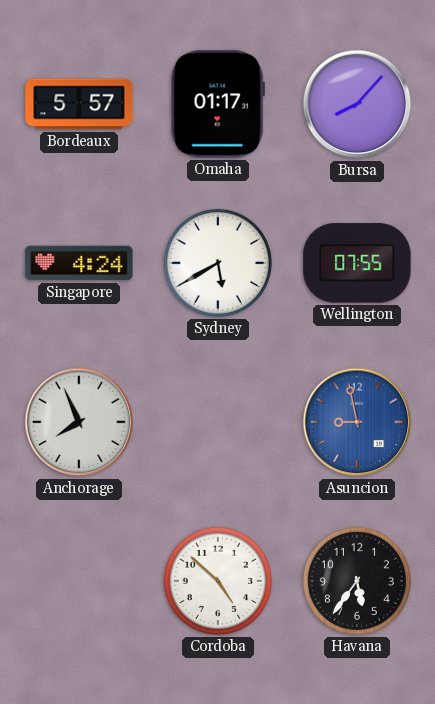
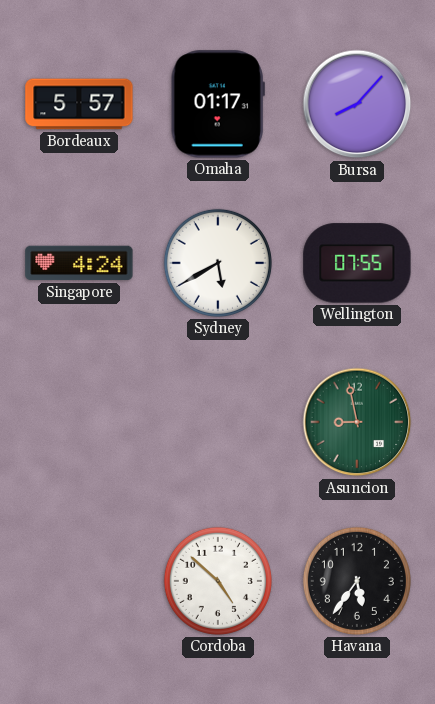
Anchorage: 7:56 -> none (79, 422)
Asuncion dial: blue -> green (357, 422)
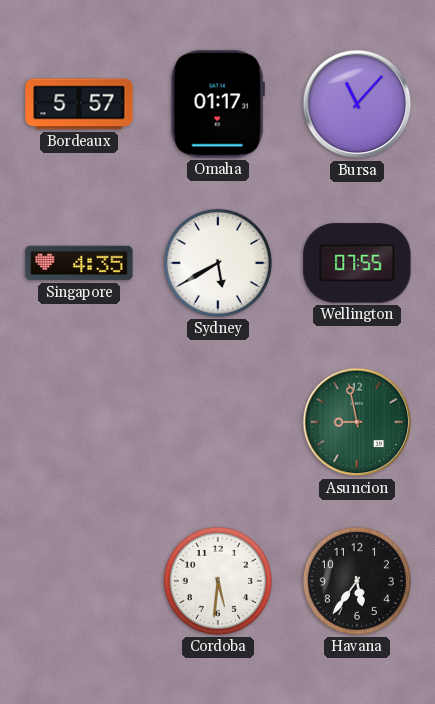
Bursa: 8:07 -> 11:07 (357, 104)
Singapore: 4:24 -> 4:35 (79, 263)
Cordoba: 4:52 -> 5:31 (218, 581)
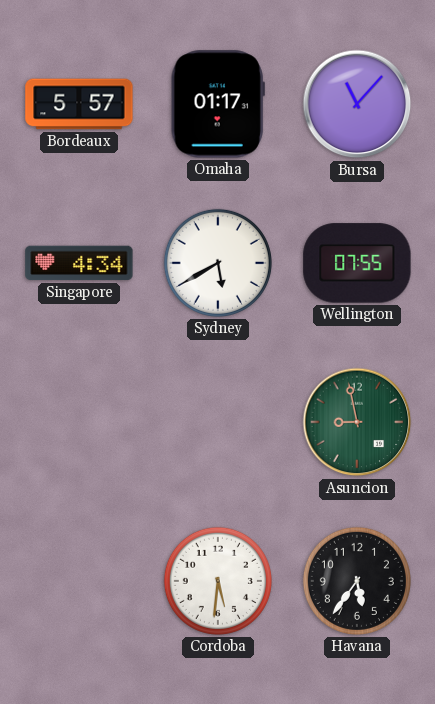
Singapore: 4:35 -> 4:34 (79, 263)
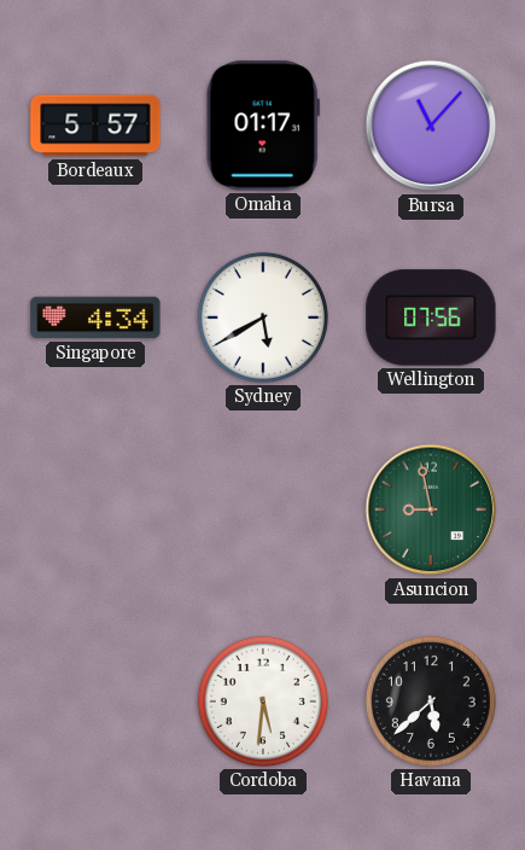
Wellington: 07:55 -> 07:56 (431, 318)
Havana: 5:36 -> 5:38 (431, 701)
